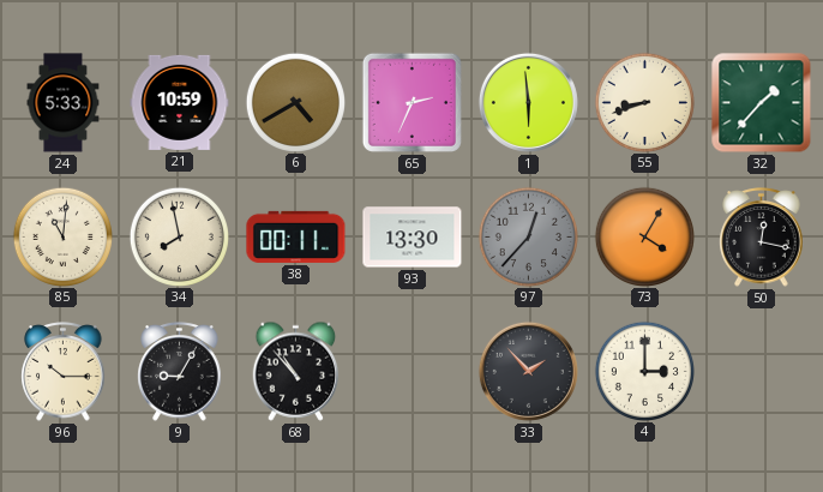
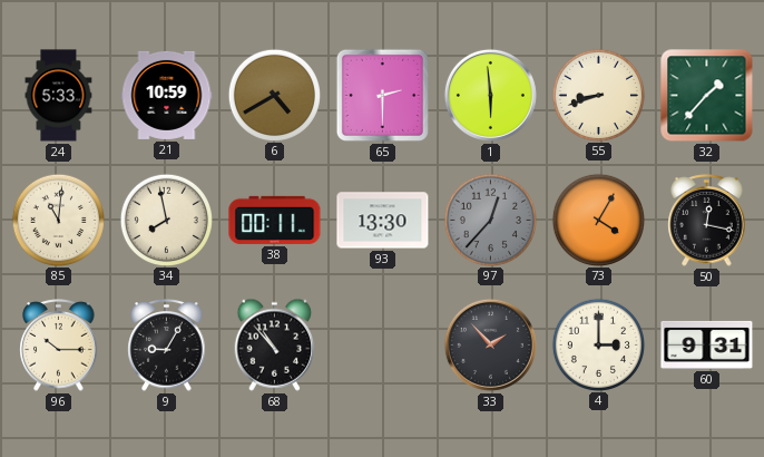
65: 2:34 -> 2:30 (382, 95)
60: none -> 9:31 (707, 344)
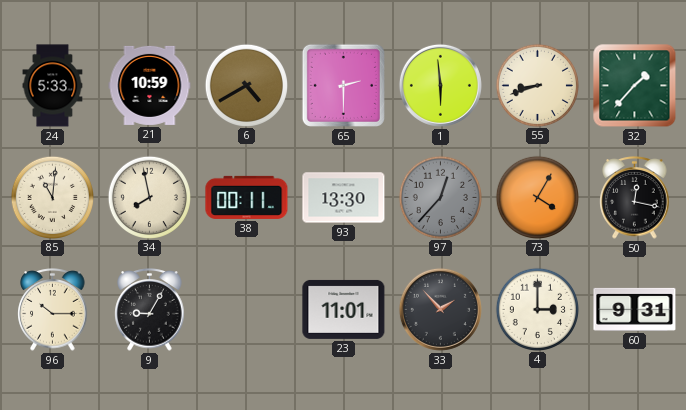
68: 10:53 -> none (275, 344)
23: none -> 11:01 (344, 309)
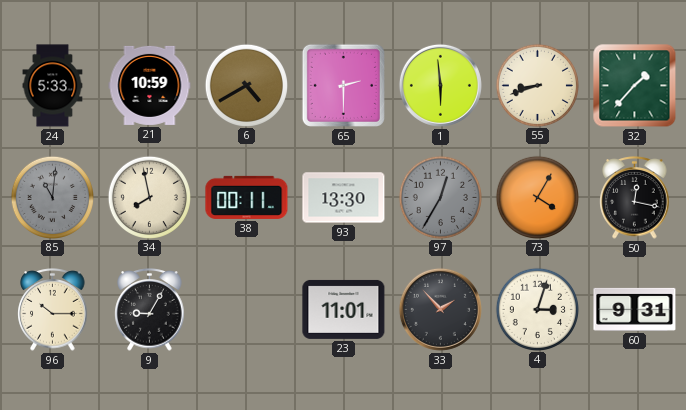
85 dial: cream -> grey (52, 197)
97: 12:37 -> 12:35 (440, 197)
4: 3:00 -> 3:03 (537, 309)
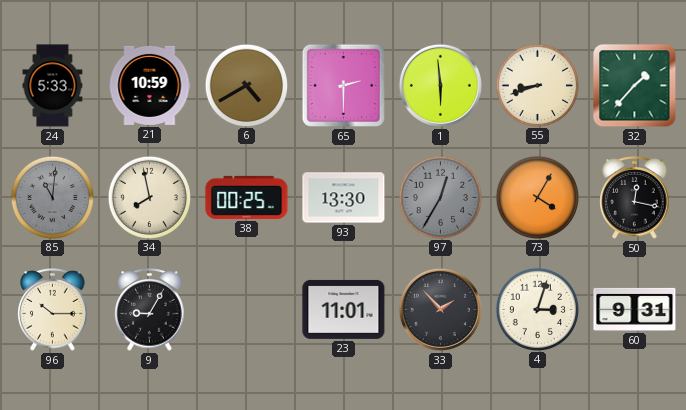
38: 00:11 -> 00:25 (247, 197)
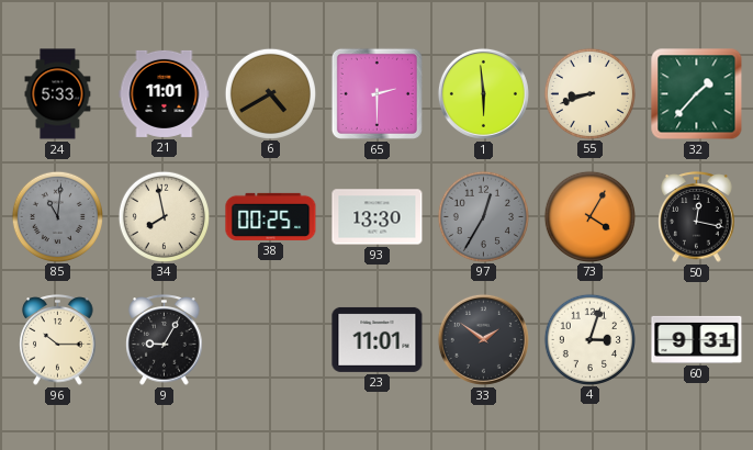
21: 10:59 -> 11:01 (165, 93)
33: 1:53 -> 1:51 (483, 339)
